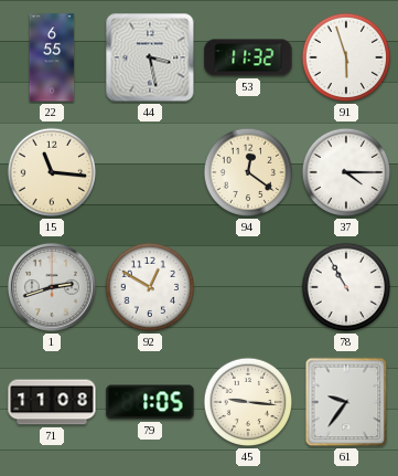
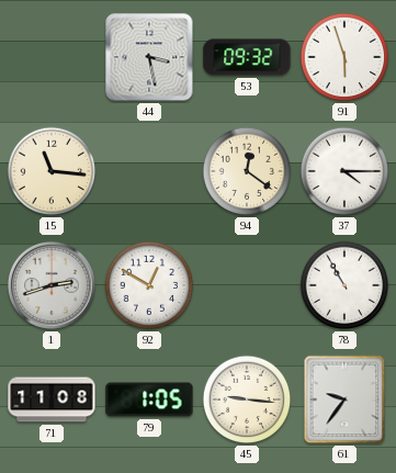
22: 6:55 -> none (52, 57)
53: 11:32 -> 09:32 (247, 57)
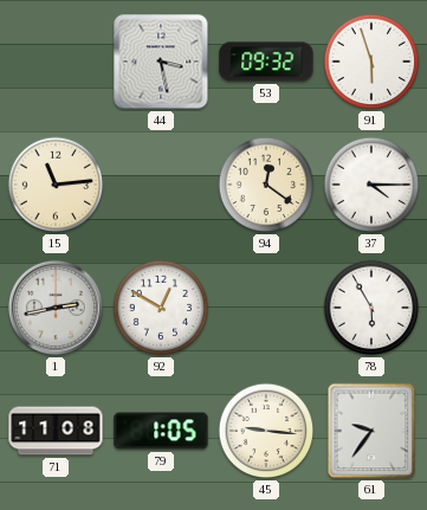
15: 11:16 -> 11:14 (56, 185)
1: 2:42 -> 2:43 (56, 308)
78: 10:55 -> 5:55 (371, 308)
